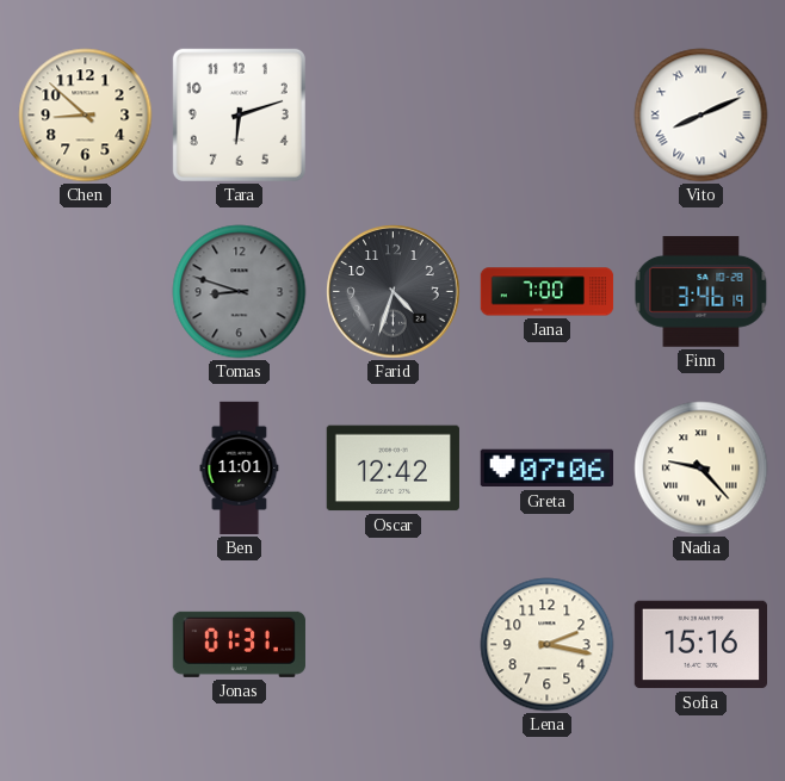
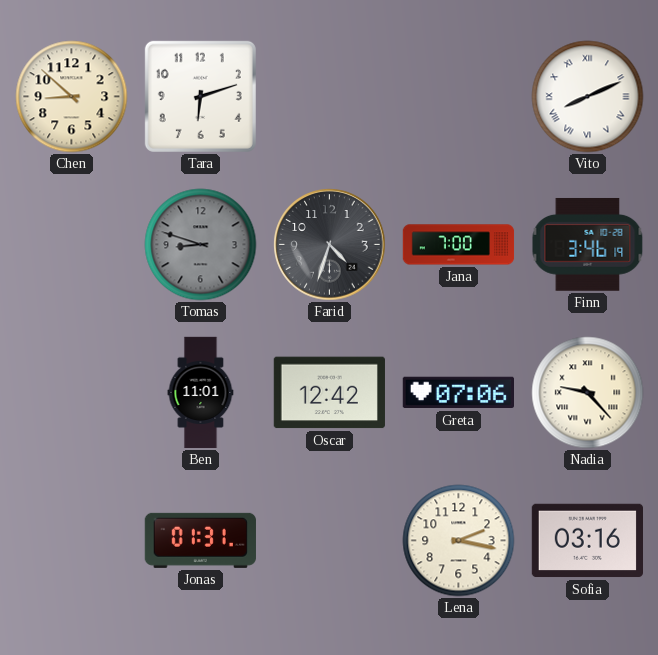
Sofia: 15:16 -> 03:16 (587, 541)
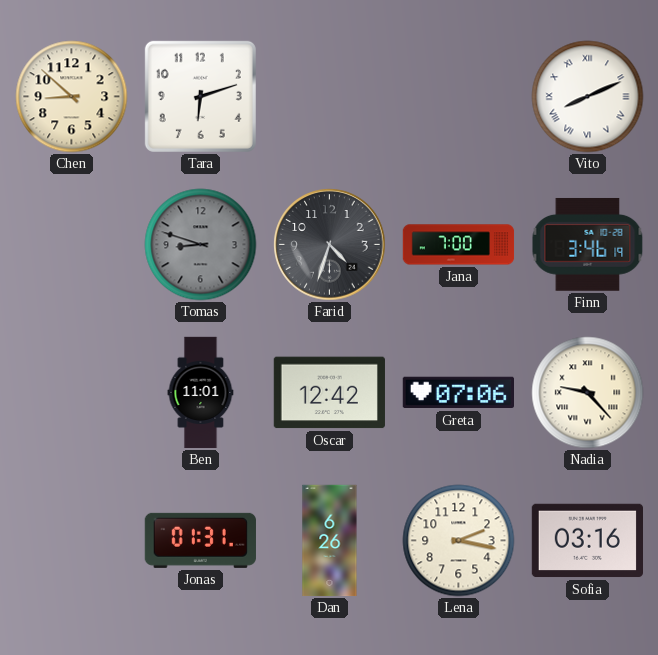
Dan: none -> 6:26 (330, 541)
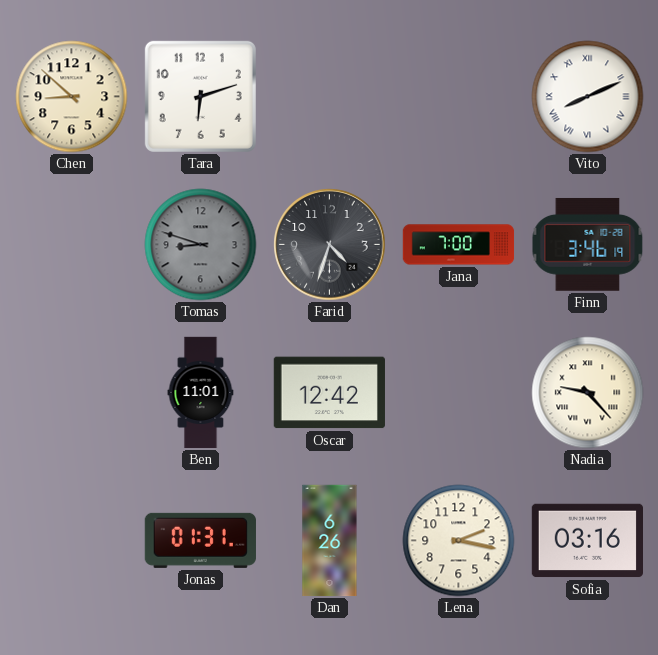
Greta: 07:06 -> none (458, 393)
